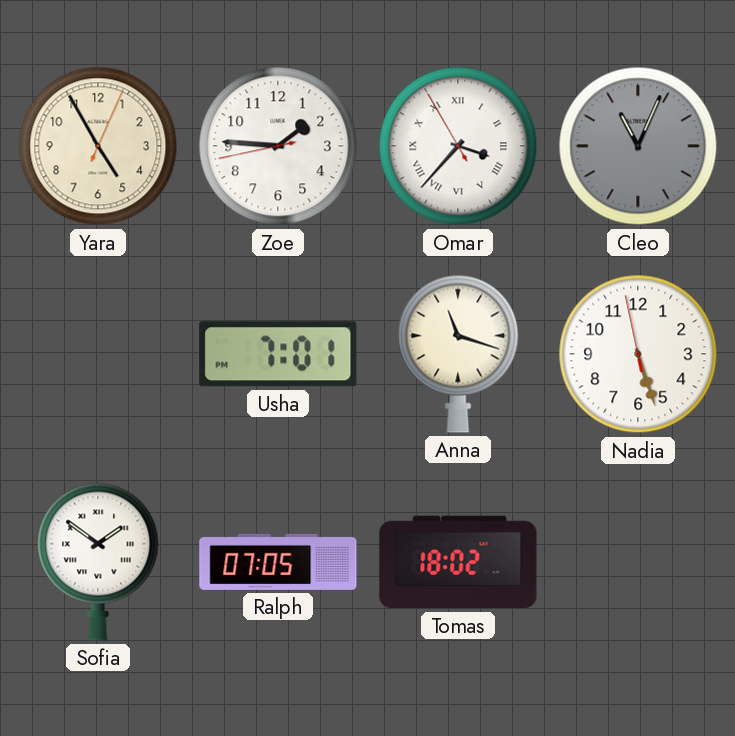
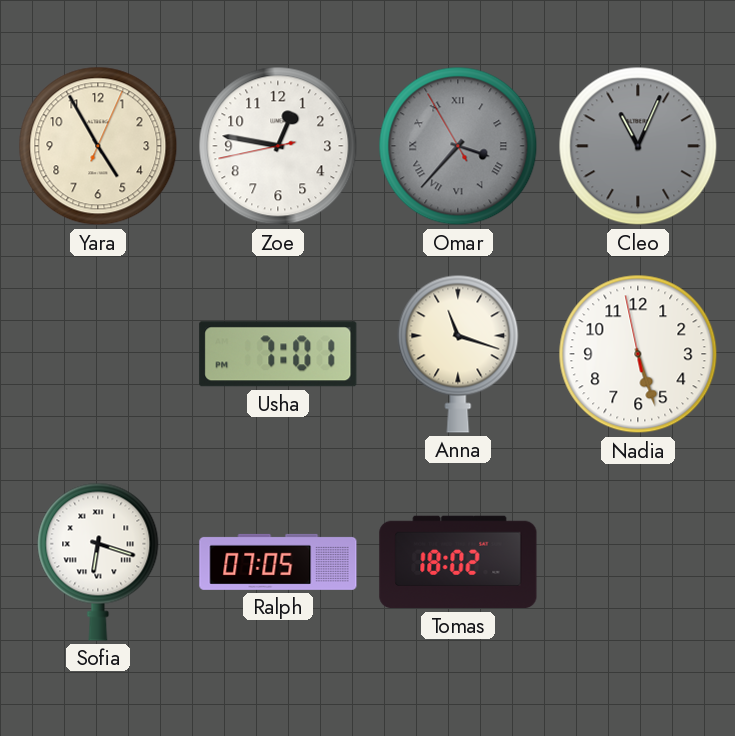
Zoe: 1:45 -> 12:46 (278, 146)
Omar dial: white -> grey (458, 146)
Sofia: 1:51 -> 6:18 (98, 562)
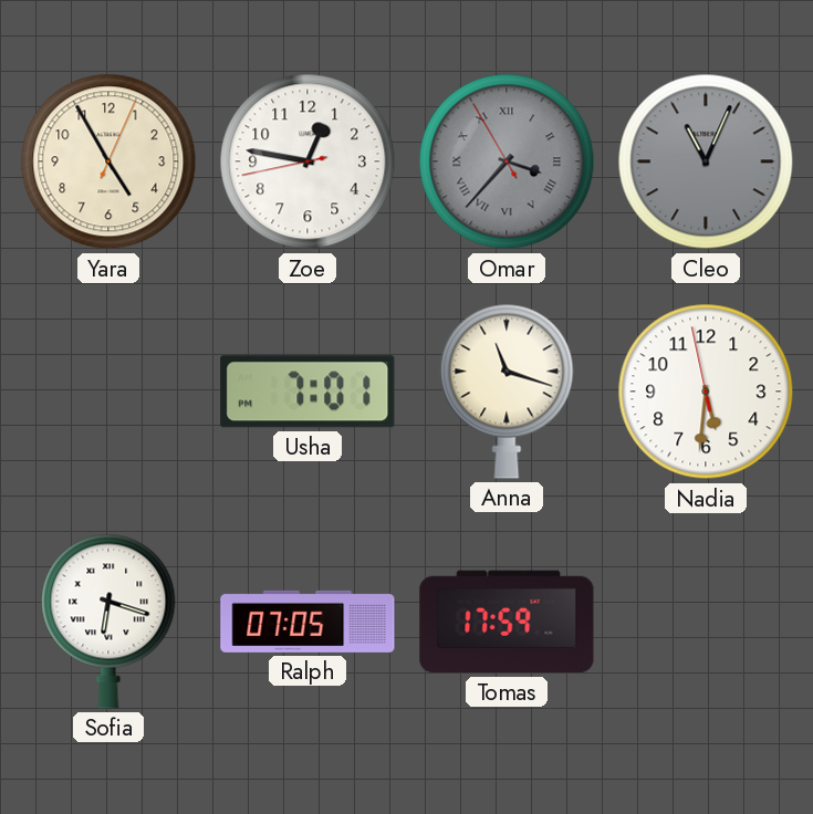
Nadia: 5:26 -> 5:30 (706, 392)
Tomas: 18:02 -> 17:59 (507, 622)
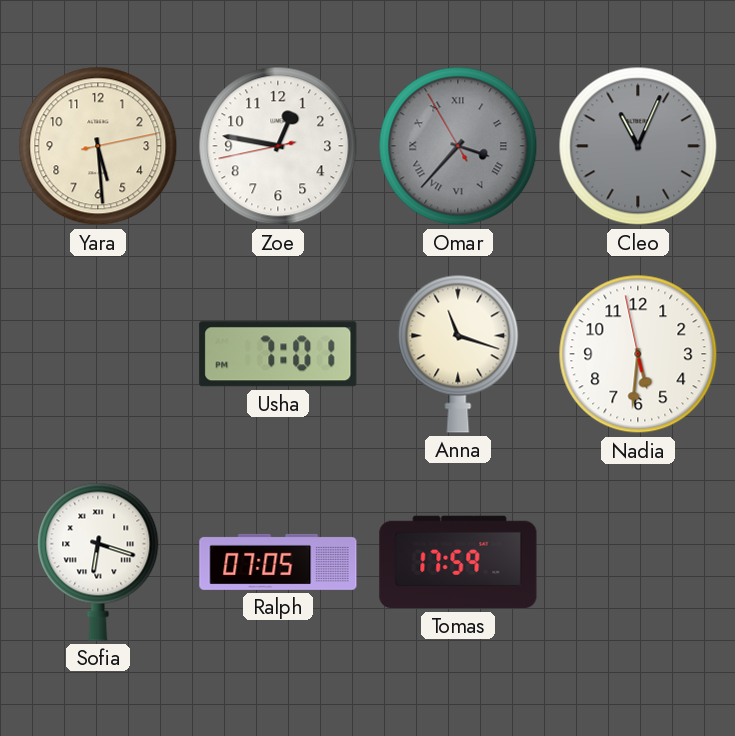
Yara: 4:55 -> 5:29 (98, 146)
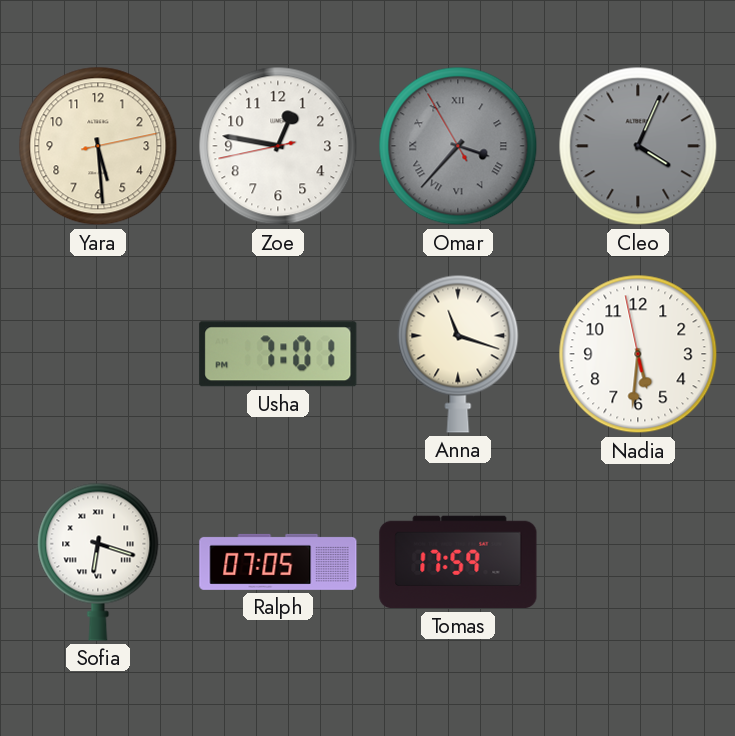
Cleo: 11:04 -> 4:04 (638, 146)
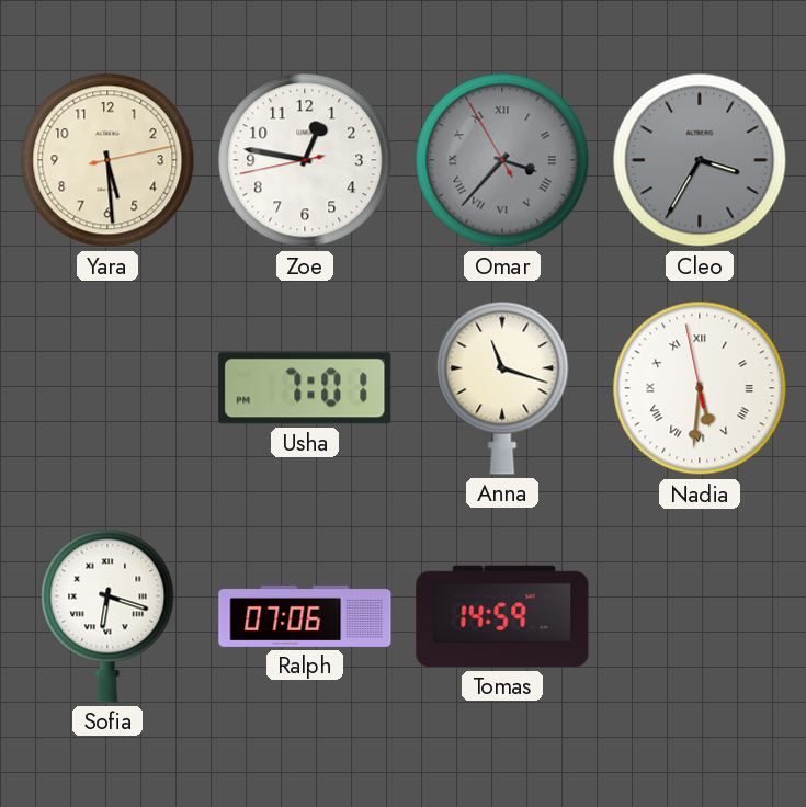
Cleo: 4:04 -> 3:35 (700, 160)
Nadia numerals: Arabic -> Roman (700, 388)
Ralph: 07:05 -> 07:06 (305, 616)
Tomas: 17:59 -> 14:59 (502, 616)
